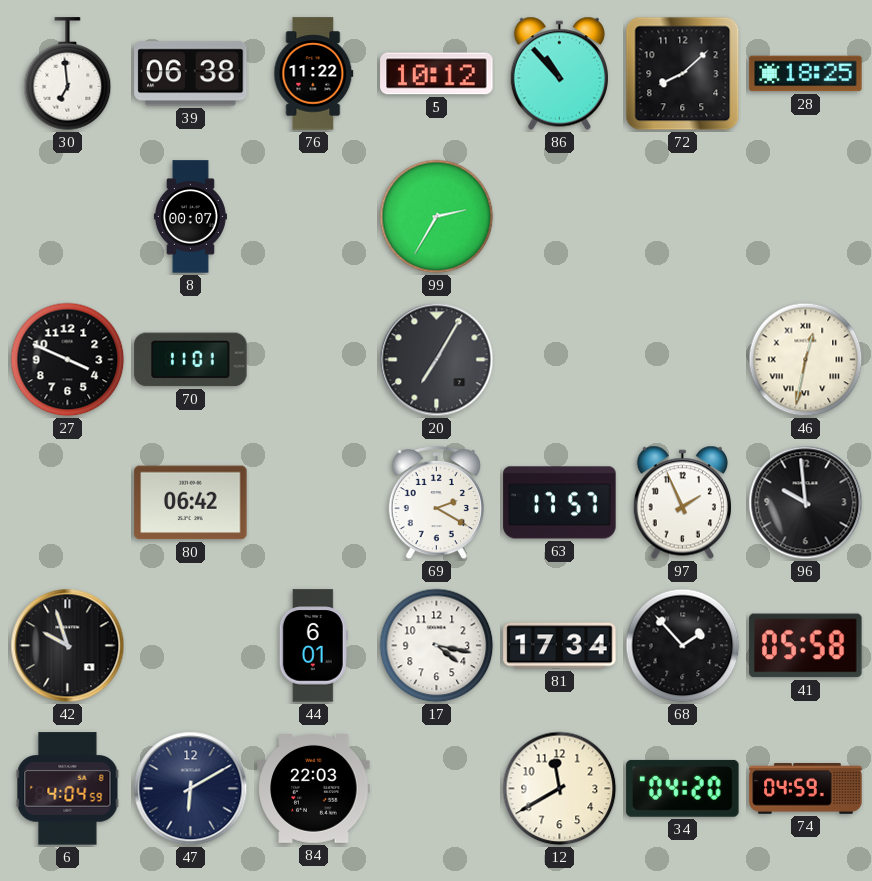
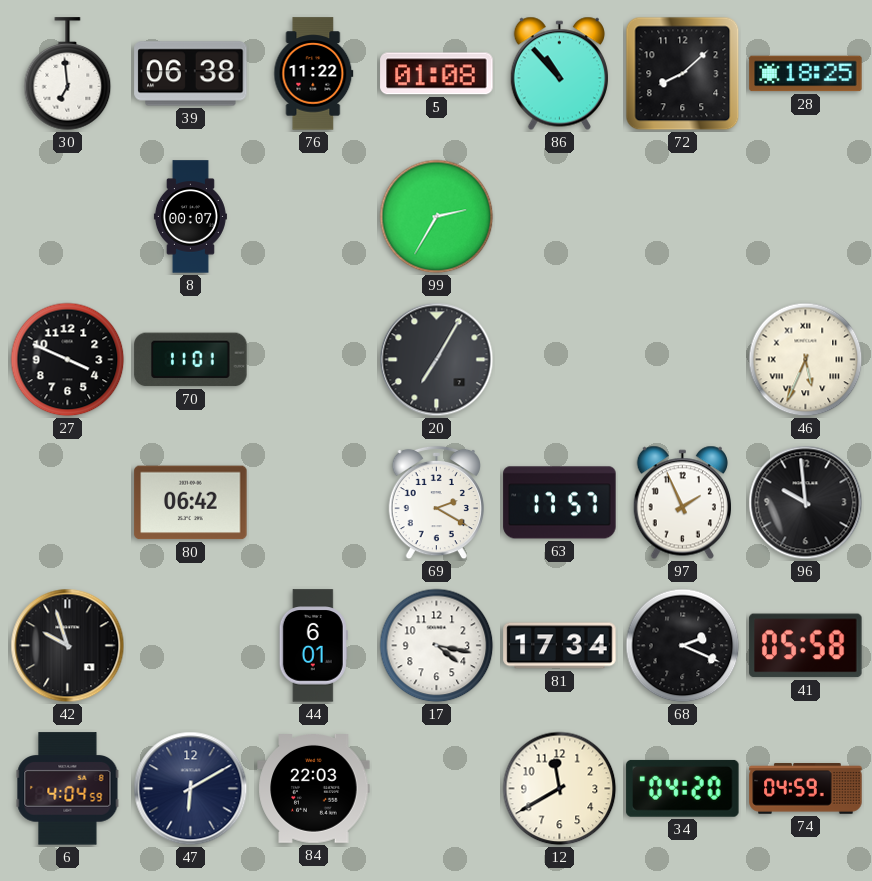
5: 10:12 -> 01:08 (437, 74)
46: 12:32 -> 5:34 (806, 360)
68: 1:53 -> 2:19 (683, 646)
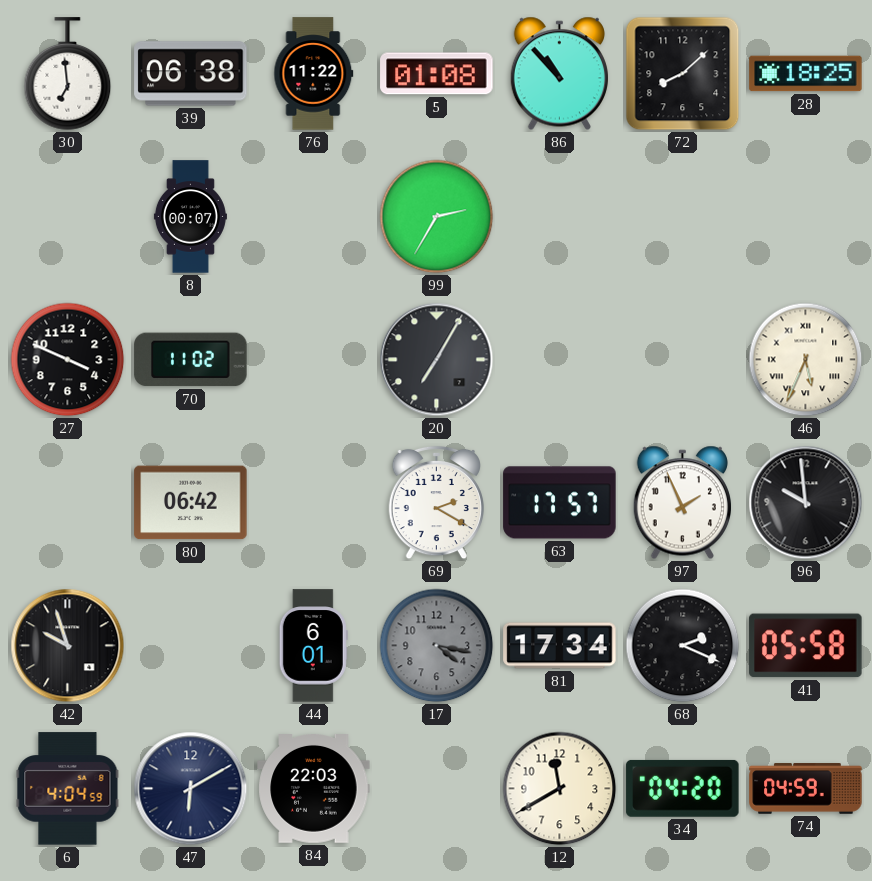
70: 11:01 -> 11:02 (191, 360)
17 dial: white -> grey (437, 646)
